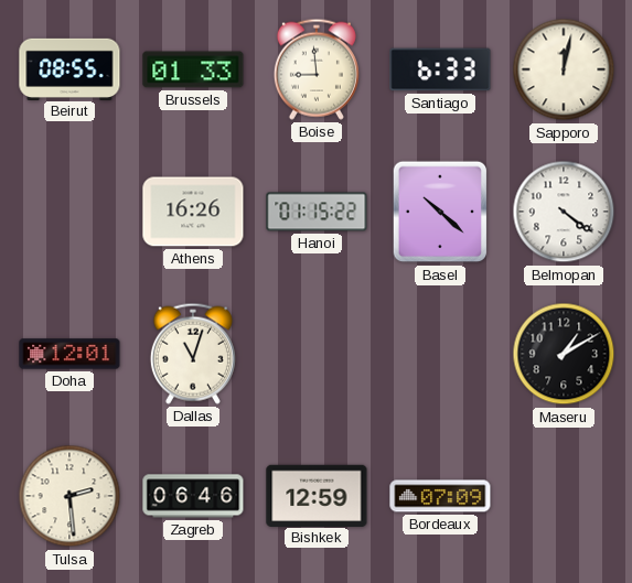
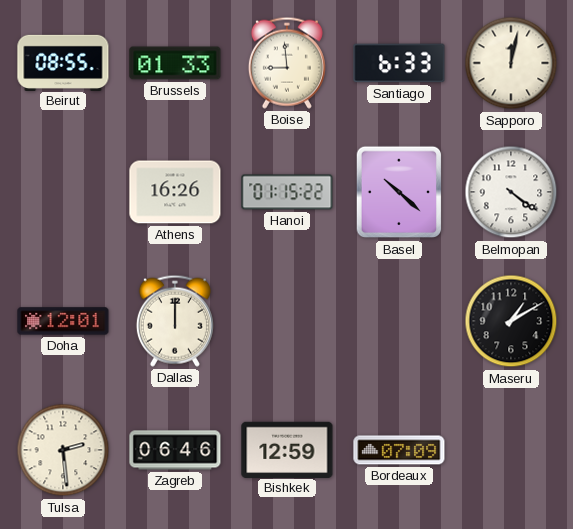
Dallas: 11:03 -> 12:00 (175, 321)
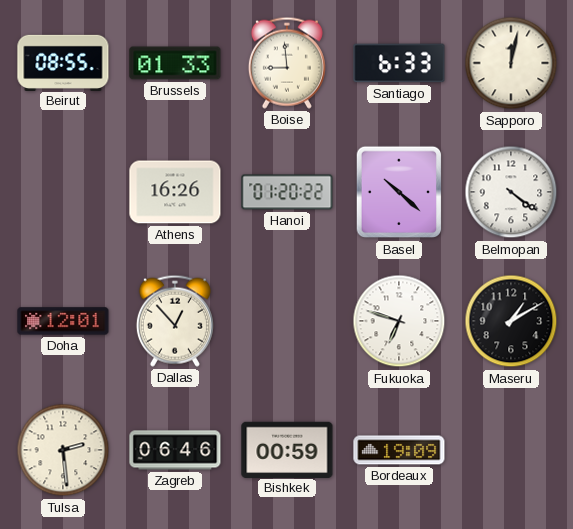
Hanoi: 01:15 -> 01:20 (287, 192)
Dallas: 12:00 -> 12:53 (175, 321)
Fukuoka: none -> 6:48 (399, 321)
Bishkek: 12:59 -> 00:59 (287, 449)
Bordeaux: 07:09 -> 19:09 (399, 450)
